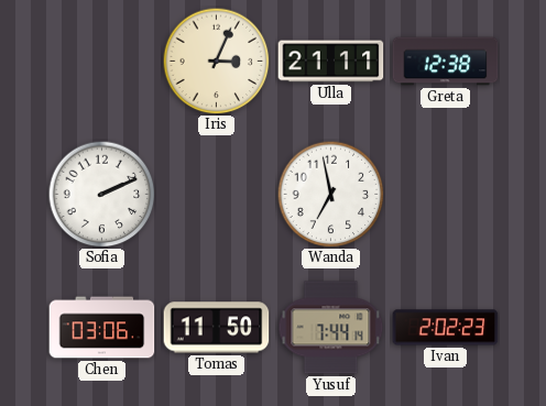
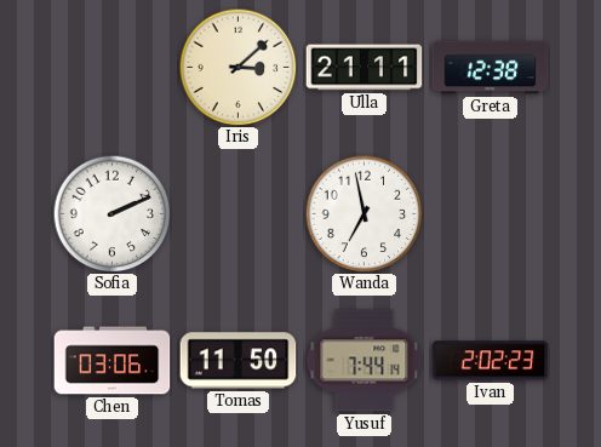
Iris: 3:04 -> 3:08 (237, 67)
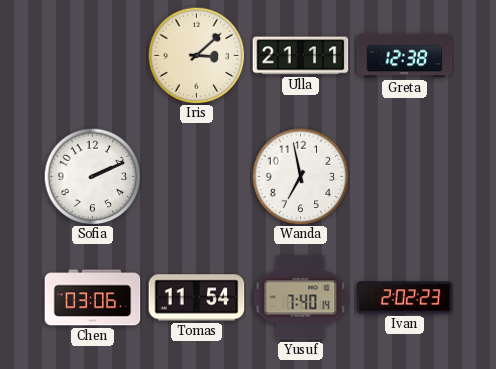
Tomas: 11:50 -> 11:54 (197, 298)
Yusuf: 7:44 -> 7:40 (301, 298)
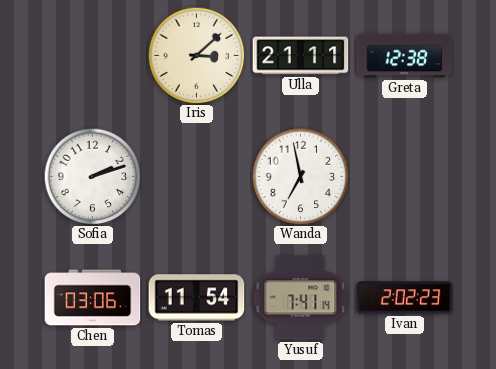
Sofia: 2:11 -> 2:12 (92, 176)
Yusuf: 7:40 -> 7:41 (301, 298)
